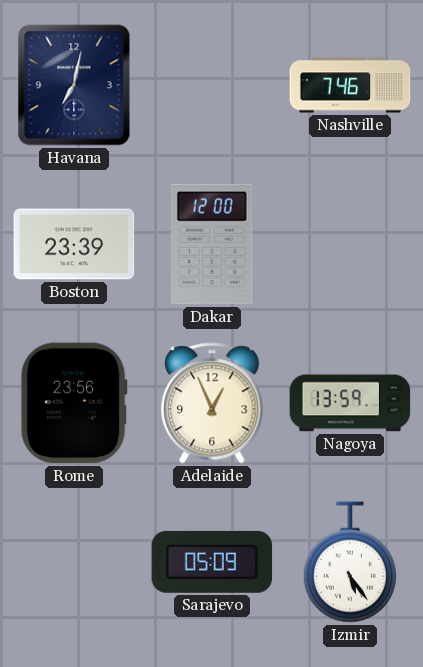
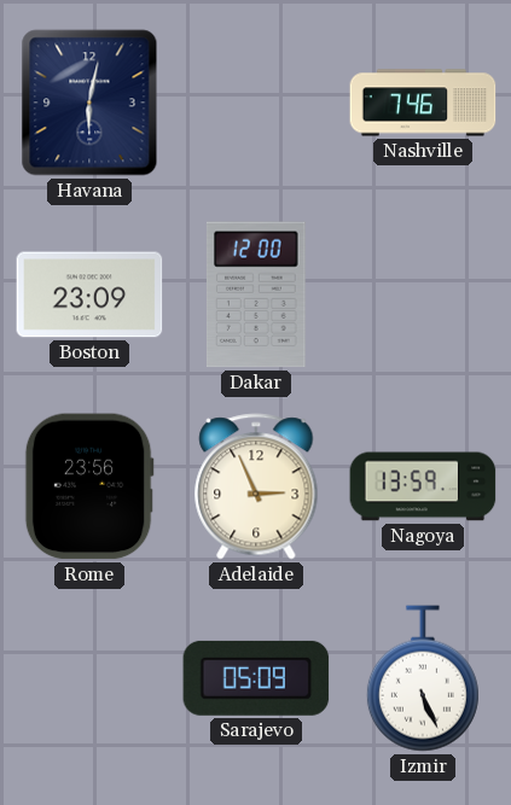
Havana: 7:02 -> 6:02 (89, 103)
Boston: 23:39 -> 23:09 (89, 294)
Adelaide: 12:56 -> 2:56 (256, 486)
Izmir: 5:24 -> 5:26 (423, 678)
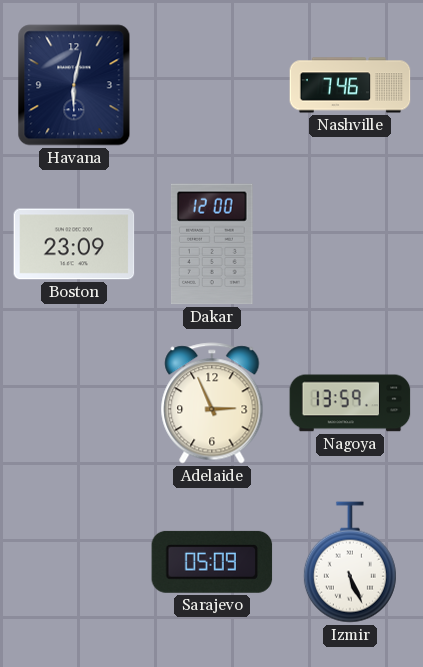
Rome: 23:56 -> none (89, 486)
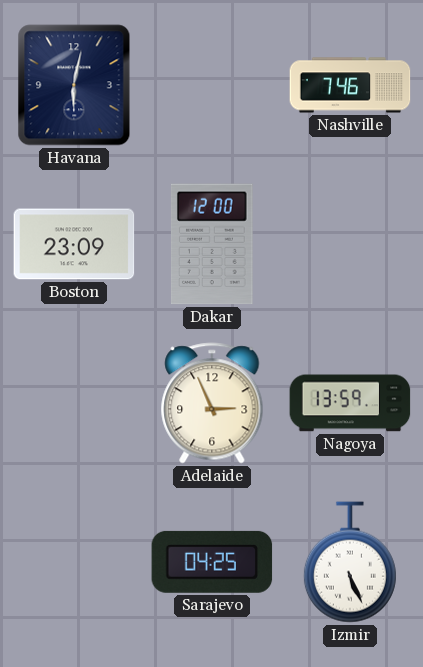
Sarajevo: 05:09 -> 04:25 (212, 562)
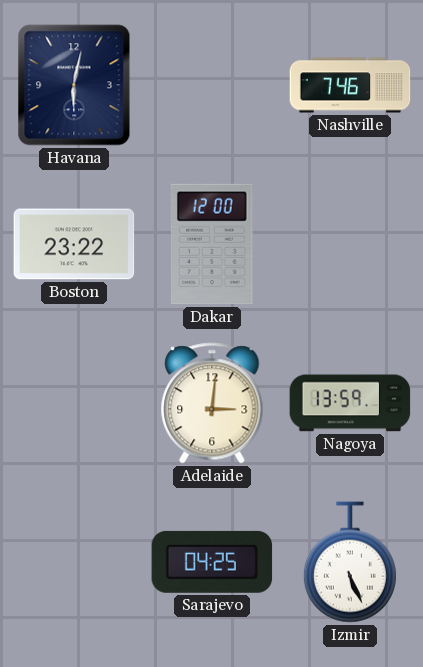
Boston: 23:09 -> 23:22 (74, 244)
Adelaide: 2:56 -> 3:01 (212, 403)
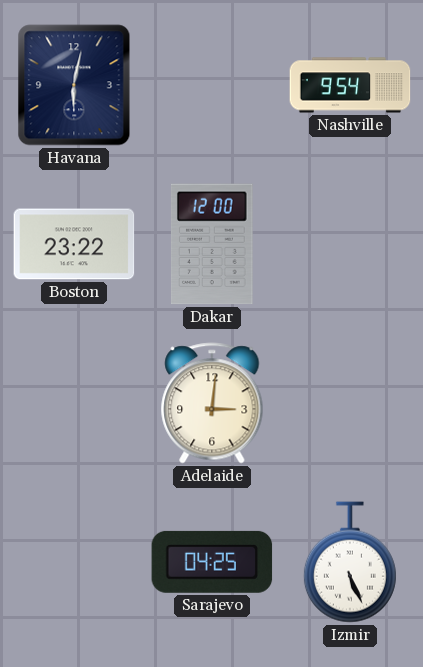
Nashville: 7:46 -> 9:54 (350, 85)
Nagoya: 13:59 -> none (350, 403)
